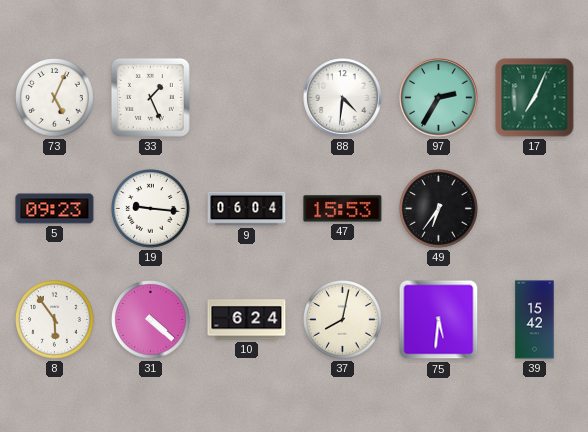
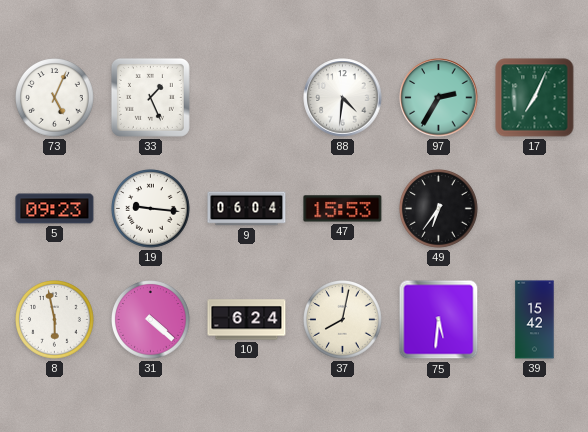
8: 5:54 -> 5:58 (55, 320)
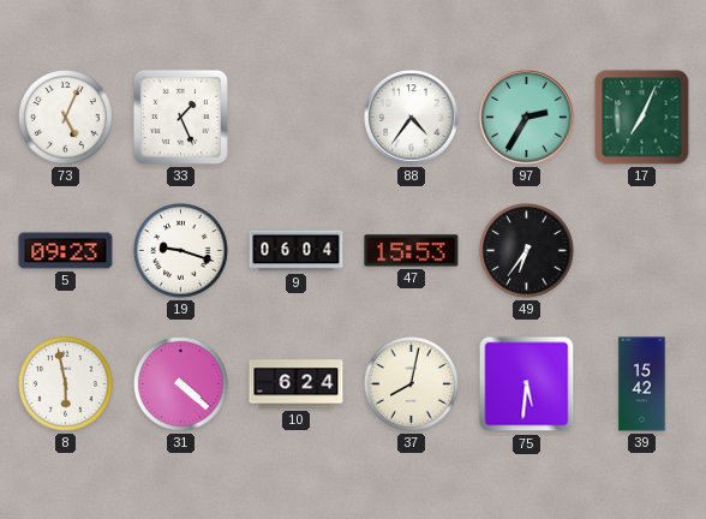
88: 4:31 -> 4:36 (412, 118)
19: 9:16 -> 9:18 (181, 251)
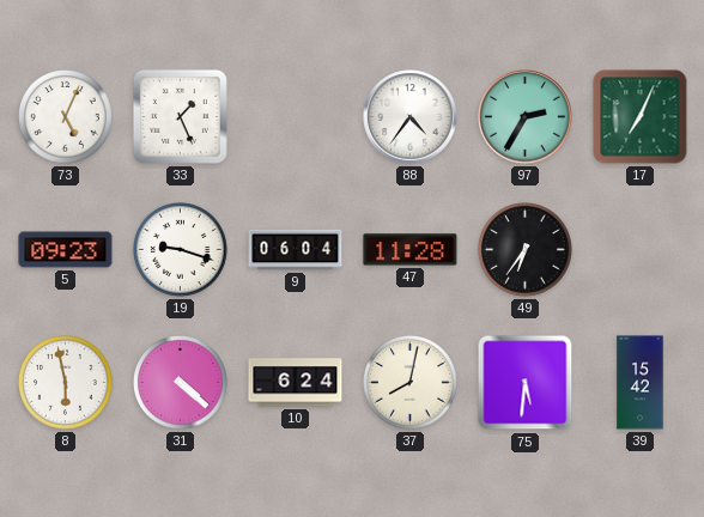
47: 15:53 -> 11:28 (411, 250)
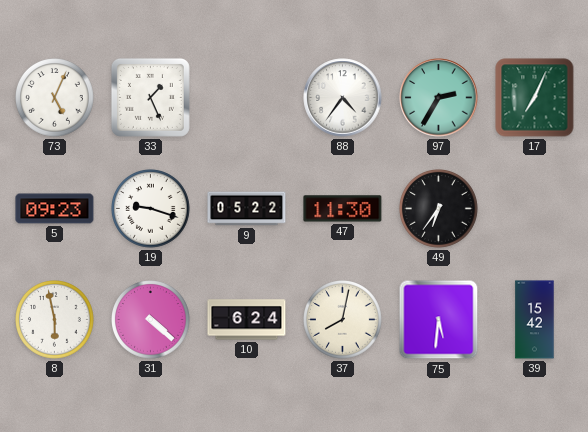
9: 06:04 -> 05:22 (247, 209)
47: 11:28 -> 11:30 (343, 209)
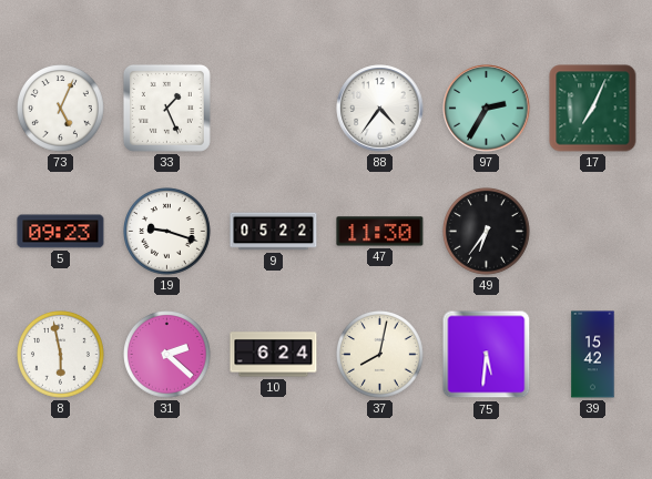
31: 4:22 -> 2:22 (167, 355)
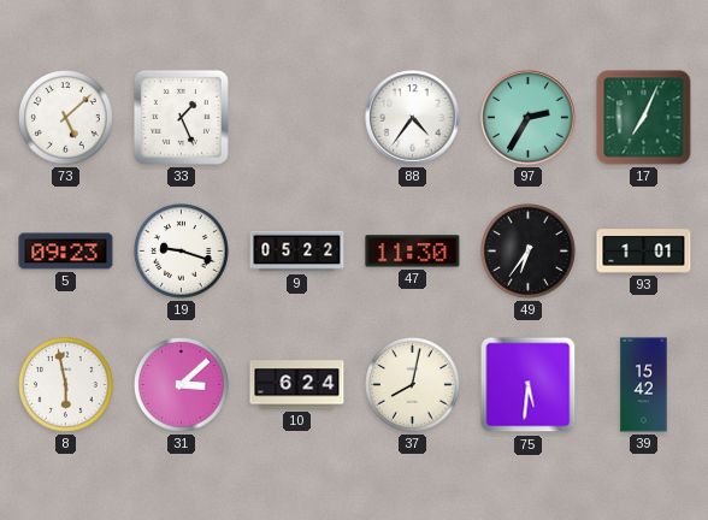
73: 5:04 -> 5:08 (66, 118)
93: none -> 1:01 (644, 252)
31: 2:22 -> 3:08 (182, 385)
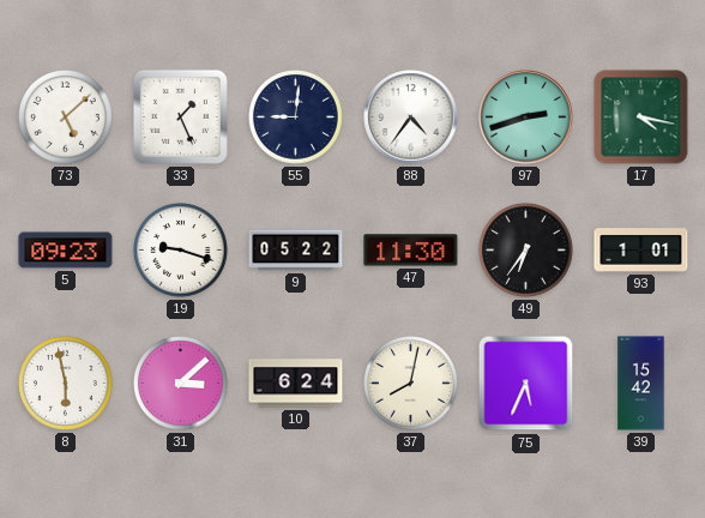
55: none -> 9:01 (296, 118)
97: 2:35 -> 2:42 (526, 118)
17: 7:04 -> 4:17 (641, 118)
75: 5:31 -> 5:34 (526, 384)
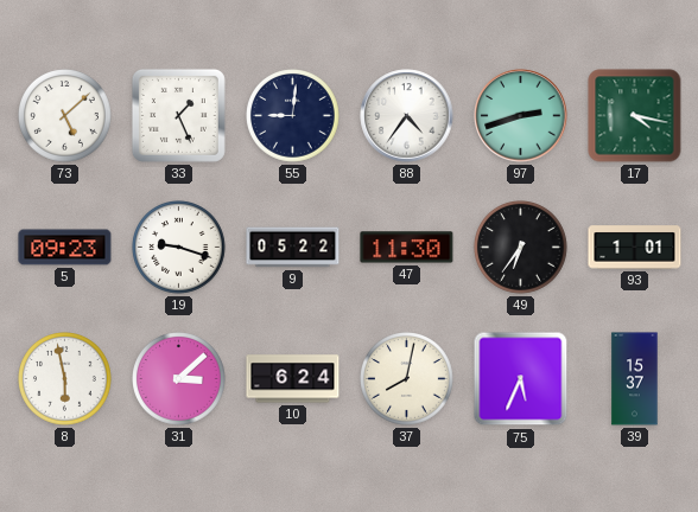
39: 15:42 -> 15:37 (635, 379)
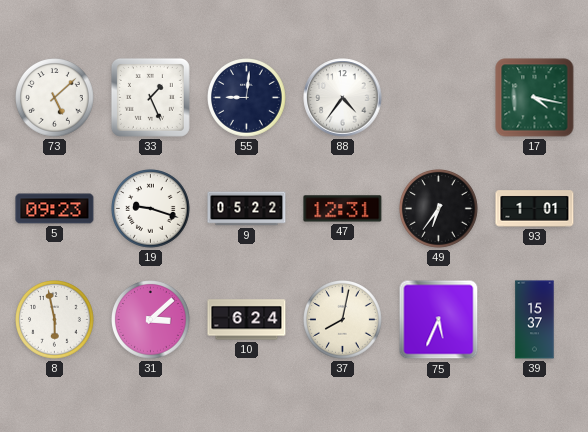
97: 2:42 -> none (521, 116)
47: 11:30 -> 12:31 (343, 209)
